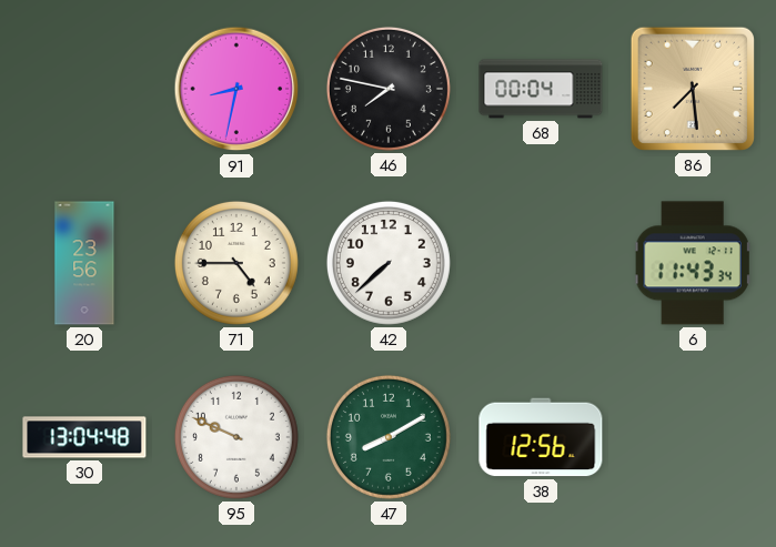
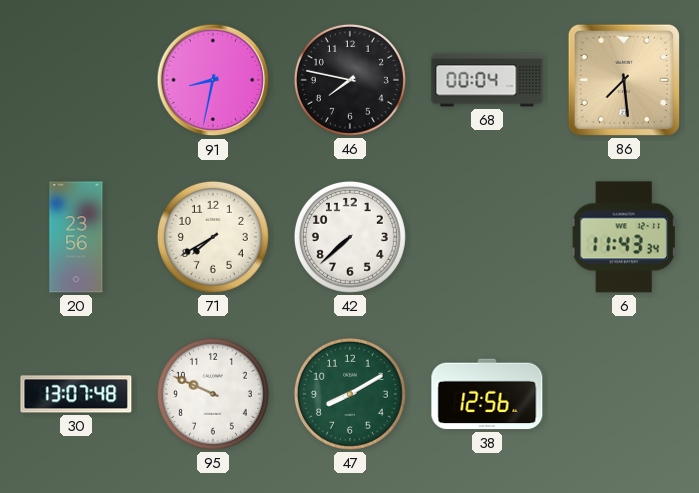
71: 4:45 -> 7:40 (213, 237)
30: 13:04 -> 13:07 (76, 394)
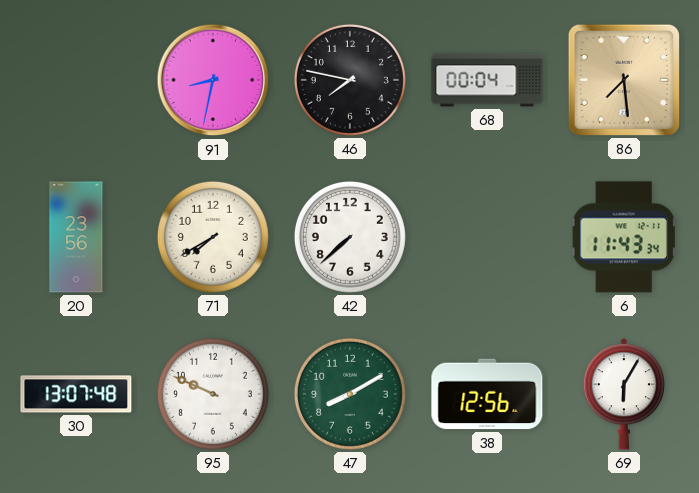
69: none -> 6:05 (623, 394)
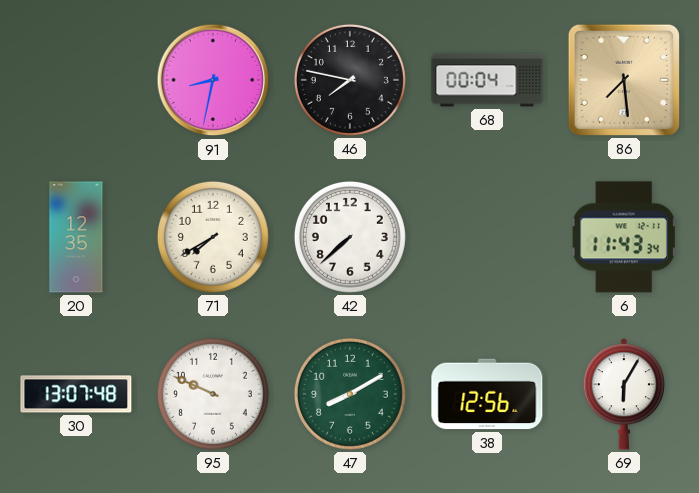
20: 23:56 -> 12:35 (76, 237)
